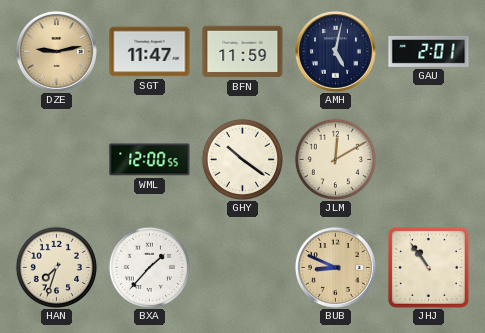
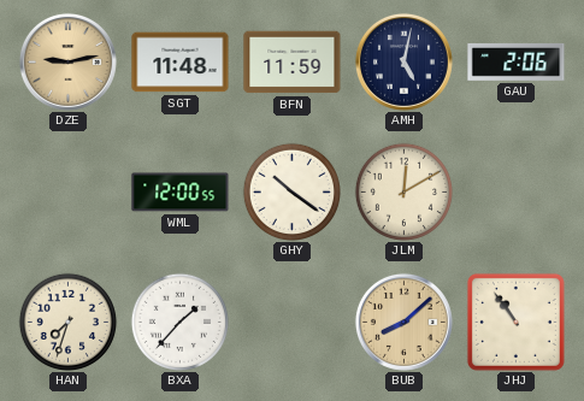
SGT: 11:47 -> 11:48 (181, 63)
GAU: 2:01 -> 2:06 (517, 61)
BUB: 8:49 -> 8:08 (403, 322)
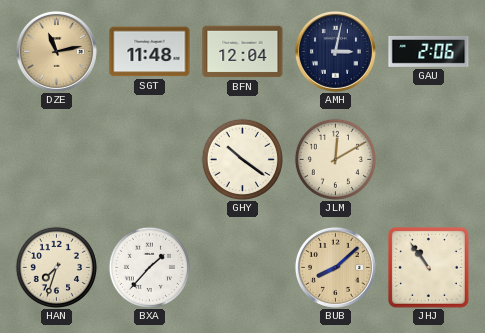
DZE: 9:13 -> 11:13 (56, 51)
BFN: 11:59 -> 12:04 (243, 52)
AMH: 5:02 -> 3:02 (335, 51)
WML: 12:00 -> none (181, 193)
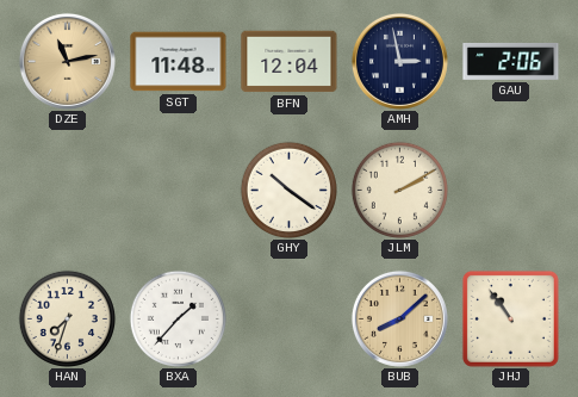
AMH: 3:02 -> 2:58 (399, 61)
JLM: 12:10 -> 2:10 (399, 190)
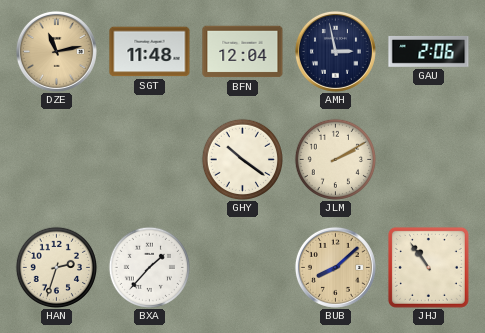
HAN: 7:33 -> 2:33 (56, 267)
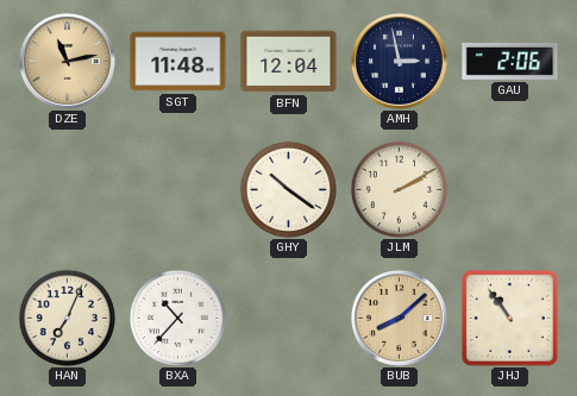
HAN: 2:33 -> 7:04 (67, 318)
BXA: 1:37 -> 10:37 (177, 318)
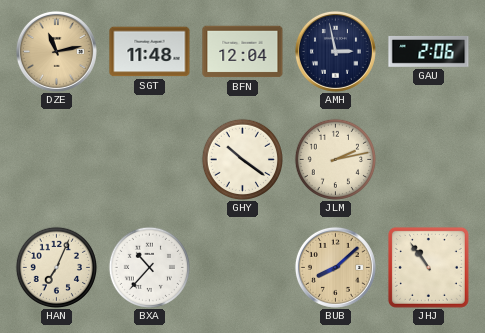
JLM: 2:10 -> 2:13 (335, 159)
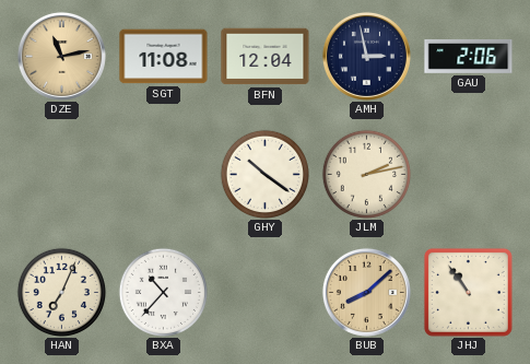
SGT: 11:48 -> 11:08 (164, 57)
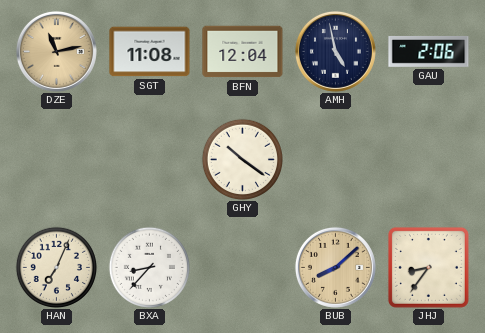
AMH: 2:58 -> 4:58 (335, 51)
JLM: 2:13 -> none (366, 174)
BXA: 10:37 -> 8:37 (149, 267)
JHJ: 10:54 -> 8:36 (428, 267)
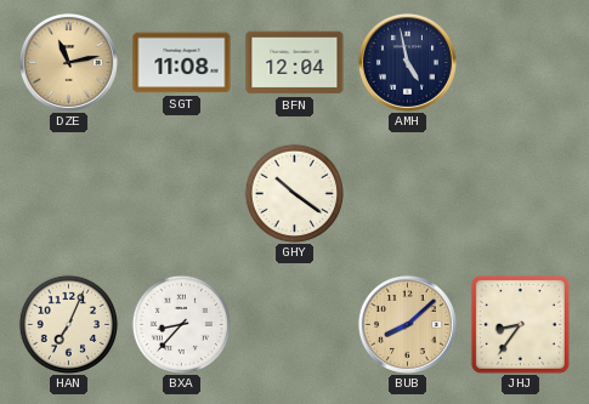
GAU: 2:06 -> none (429, 51)
